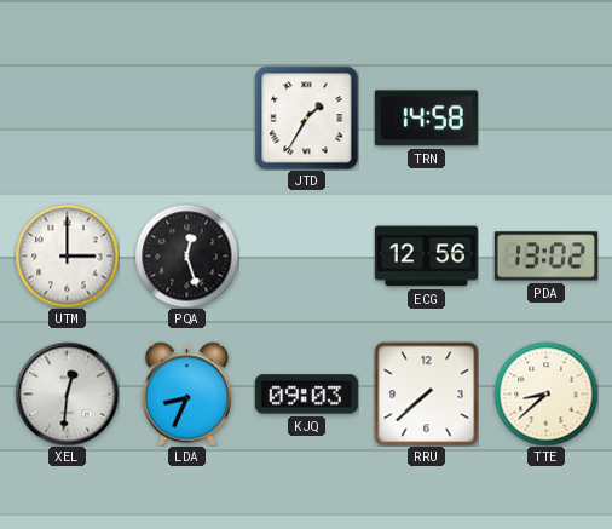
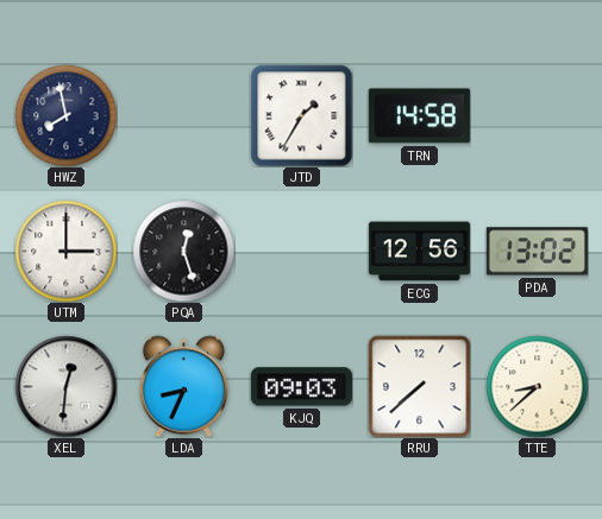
HWZ: none -> 7:58 (65, 115)
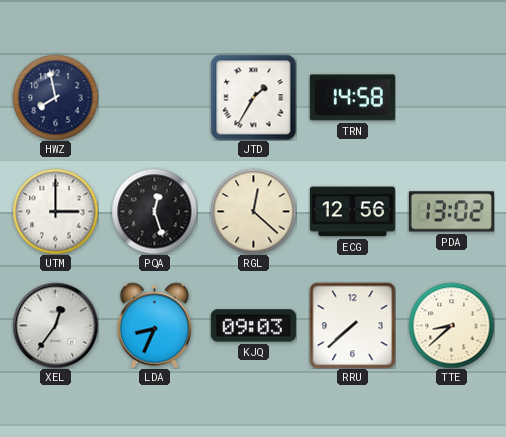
RGL: none -> 12:22 (253, 211)
XEL: 12:31 -> 12:36 (55, 325)
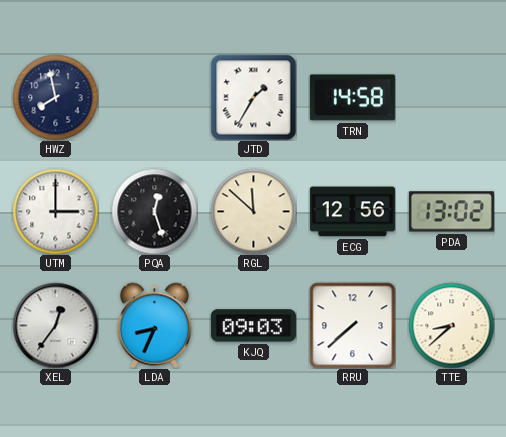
RGL: 12:22 -> 11:52 (253, 211)
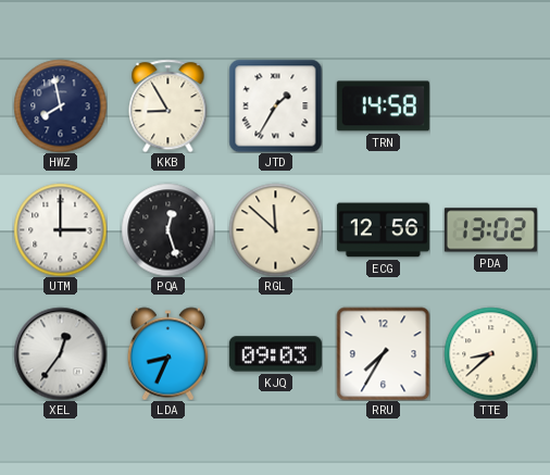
KKB: none -> 8:55 (168, 105)
RRU: 7:38 -> 7:35 (383, 353)
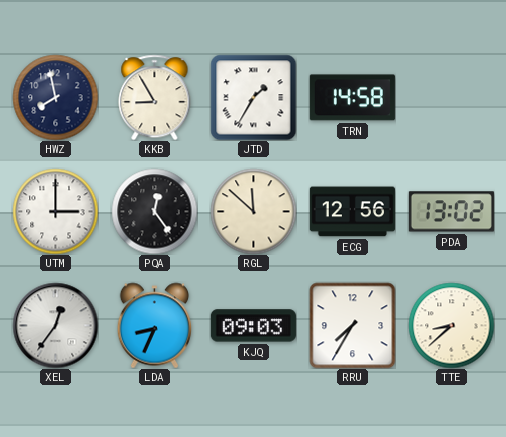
PQA: 12:27 -> 12:24 (154, 211)
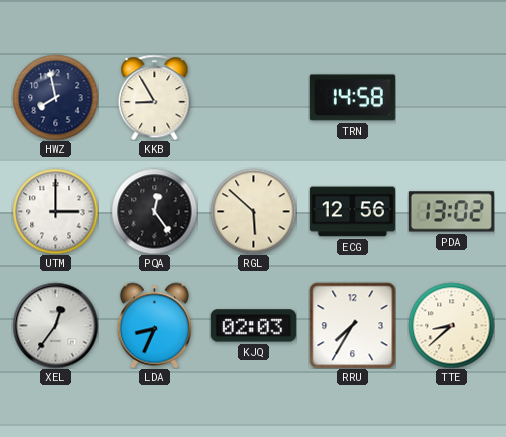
JTD: 1:35 -> none (253, 97)
RGL: 11:52 -> 5:52 (253, 211)
KJQ: 09:03 -> 02:03 (253, 326)
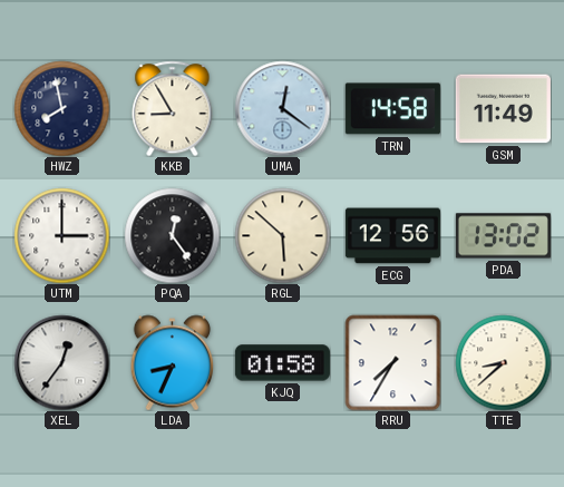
UMA: none -> 12:21 (282, 108)
GSM: none -> 11:49 (503, 109)
KJQ: 02:03 -> 01:58 (282, 363)
